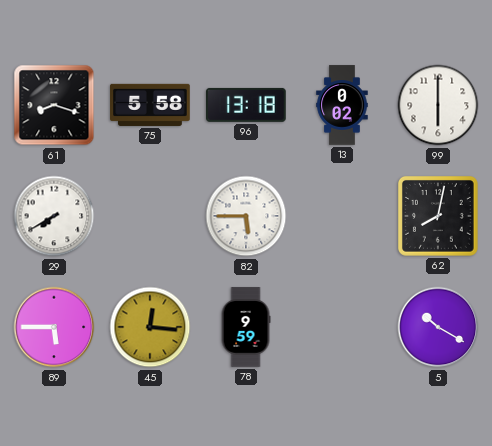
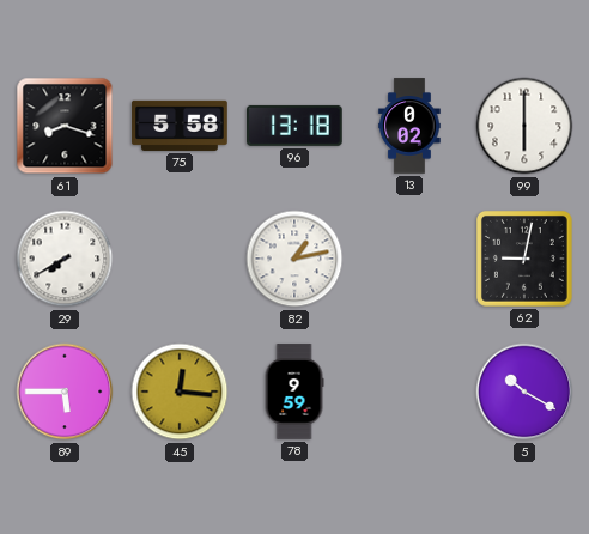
82: 5:45 -> 1:13 (294, 259)
62: 8:02 -> 9:02 (526, 260)
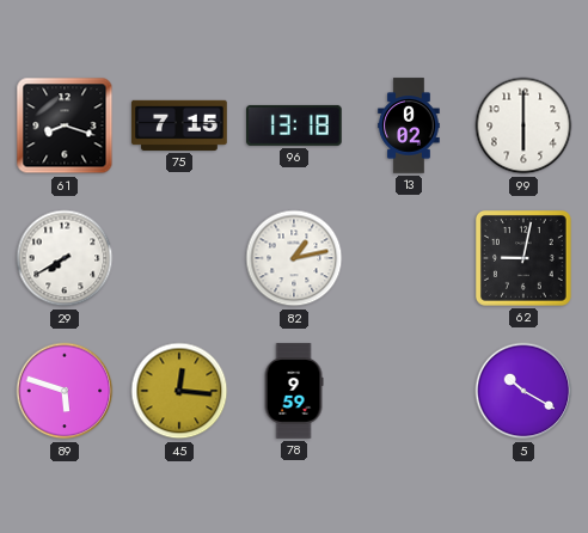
75: 5:58 -> 7:15 (179, 125)
89: 5:45 -> 5:48 (65, 391)
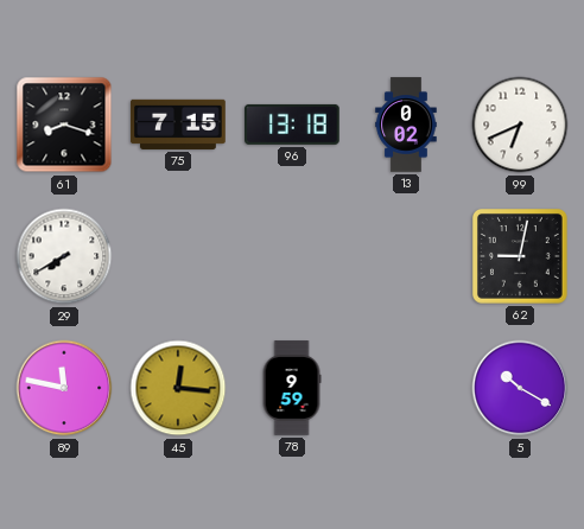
99: 6:00 -> 6:41 (520, 125)
82: 1:13 -> none (294, 258)
89: 5:48 -> 11:47 (64, 388)
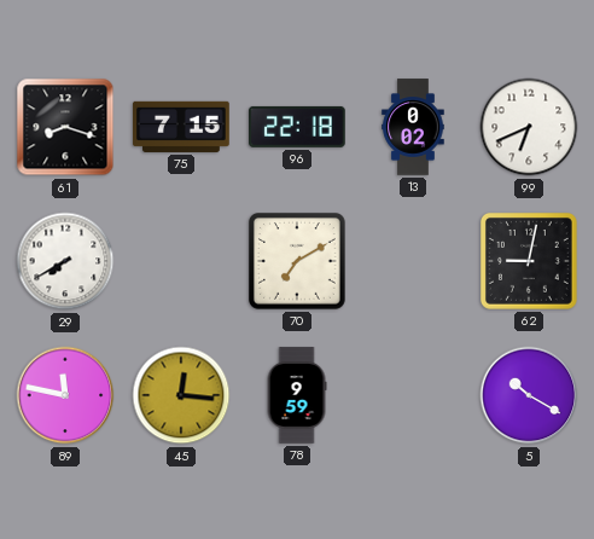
96: 13:18 -> 22:18 (297, 127)
70: none -> 7:10 (298, 262)
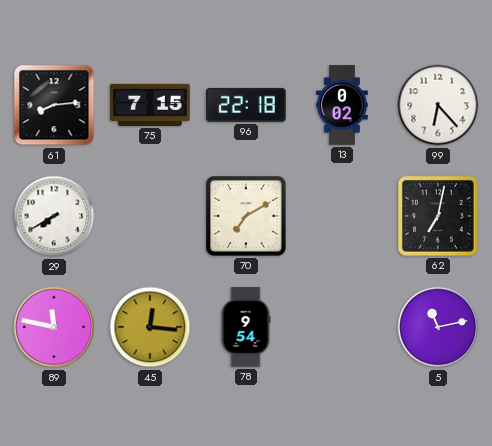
61: 8:18 -> 8:14 (54, 105)
99: 6:41 -> 6:23 (438, 105)
62: 9:02 -> 7:02 (439, 217)
78: 9:59 -> 9:54 (246, 327)
5: 10:20 -> 11:13 (438, 327)
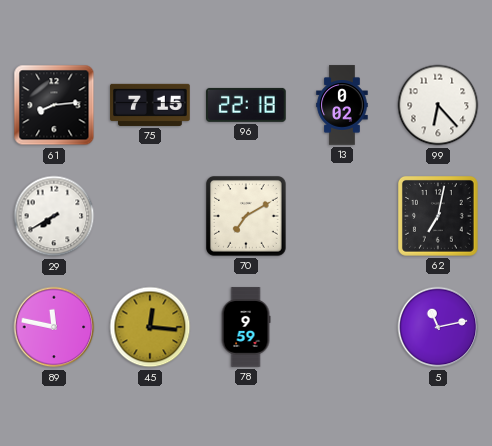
78: 9:54 -> 9:59 (246, 327)
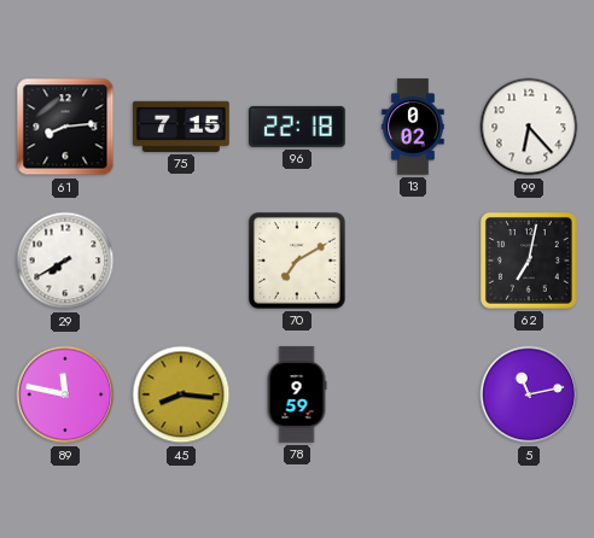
45: 12:16 -> 8:16 (181, 394)
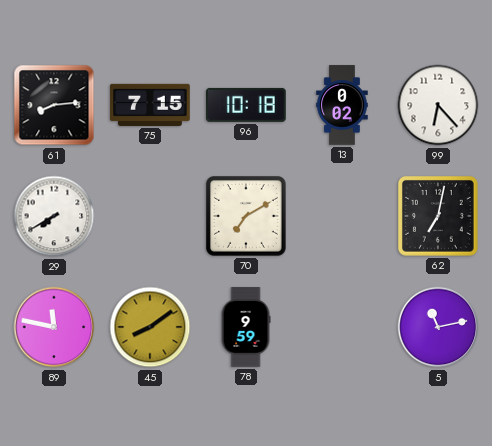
96: 22:18 -> 10:18 (246, 105)
45: 8:16 -> 8:09 (150, 327)
